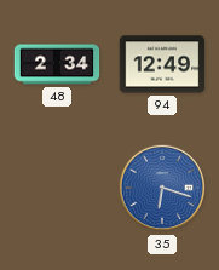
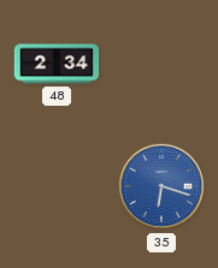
94: 12:49 -> none (162, 64)
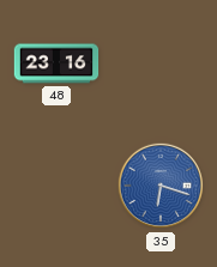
48: 2:34 -> 23:16 (56, 63)
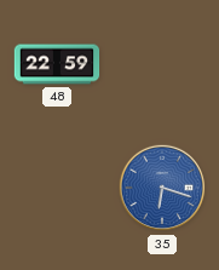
48: 23:16 -> 22:59 (57, 64)
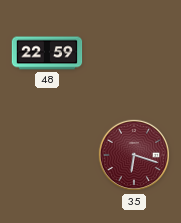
35 dial: blue -> burgundy (134, 155)
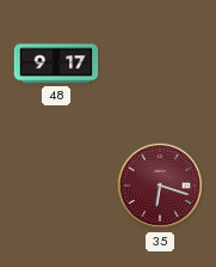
48: 22:59 -> 9:17 (56, 63)
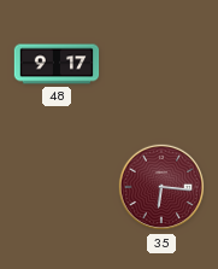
35: 6:18 -> 6:16 (161, 187)
